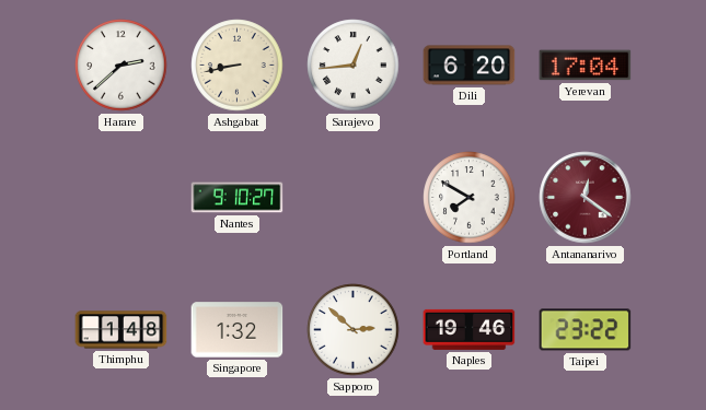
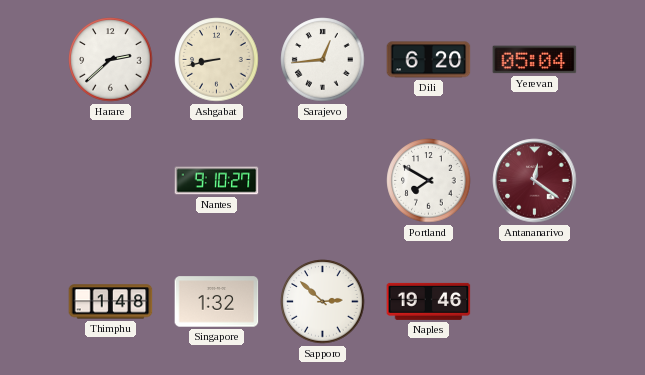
Yerevan: 17:04 -> 05:04 (535, 60)
Taipei: 23:22 -> none (586, 330)
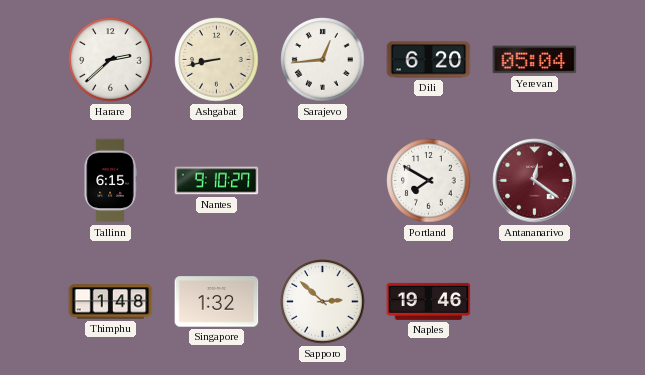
Tallinn: none -> 6:15 (110, 181)
